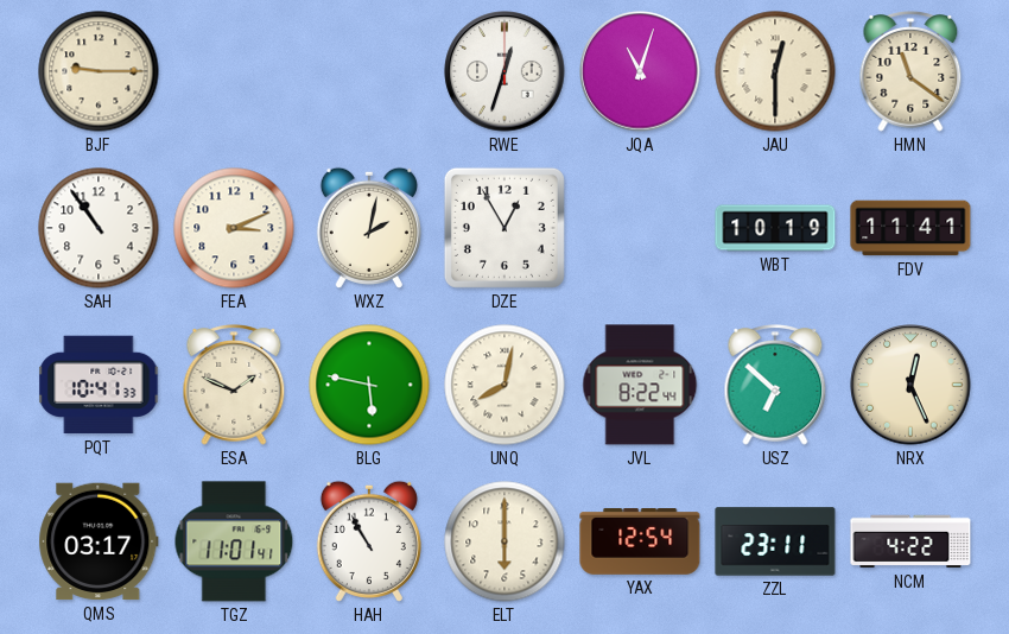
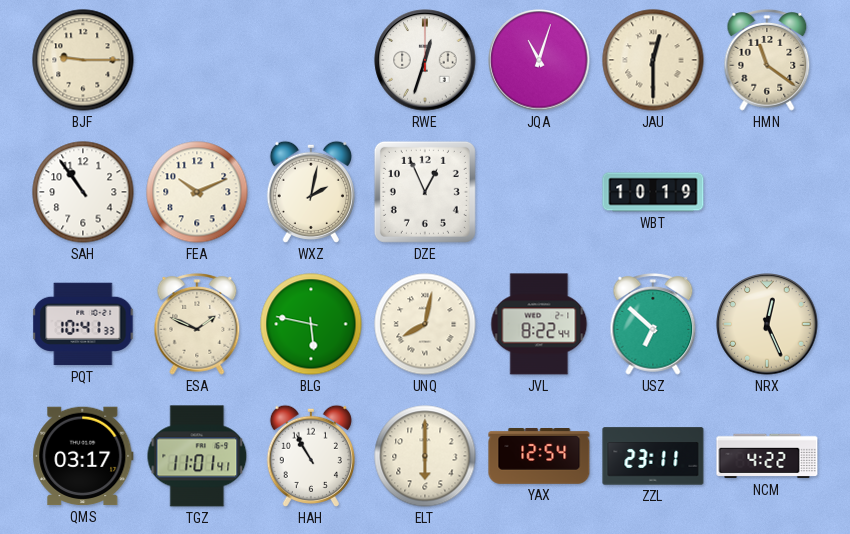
FEA: 3:11 -> 10:11 (197, 192)
DZE: 12:55 -> 12:56 (425, 192)
FDV: 11:41 -> none (910, 228)
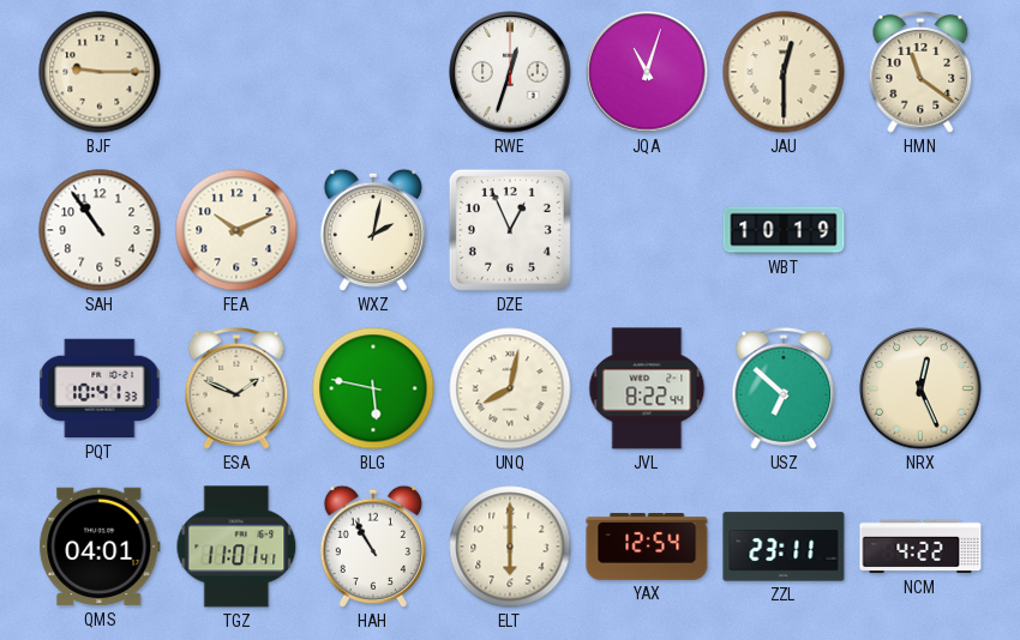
QMS: 03:17 -> 04:01 (100, 547)
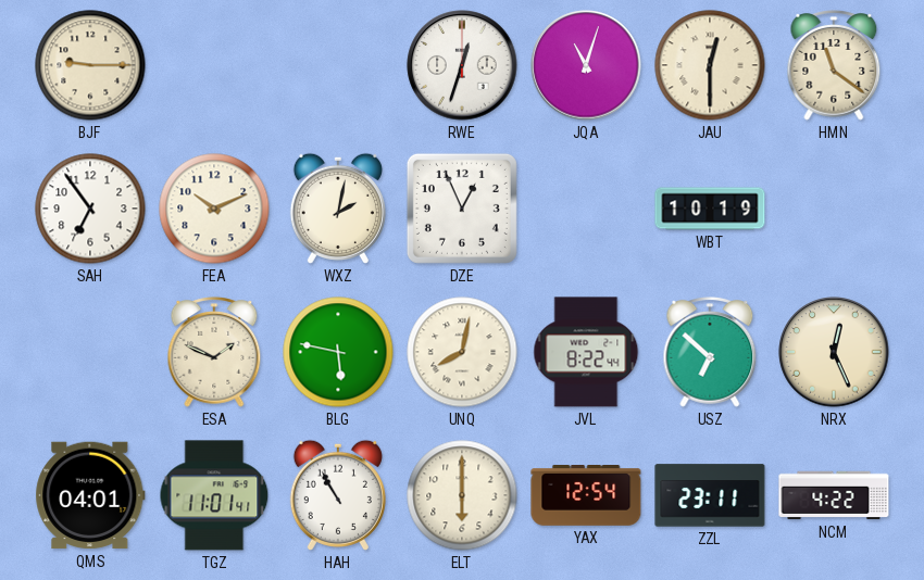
SAH: 10:54 -> 6:54 (90, 209)
PQT: 10:41 -> none (100, 388)
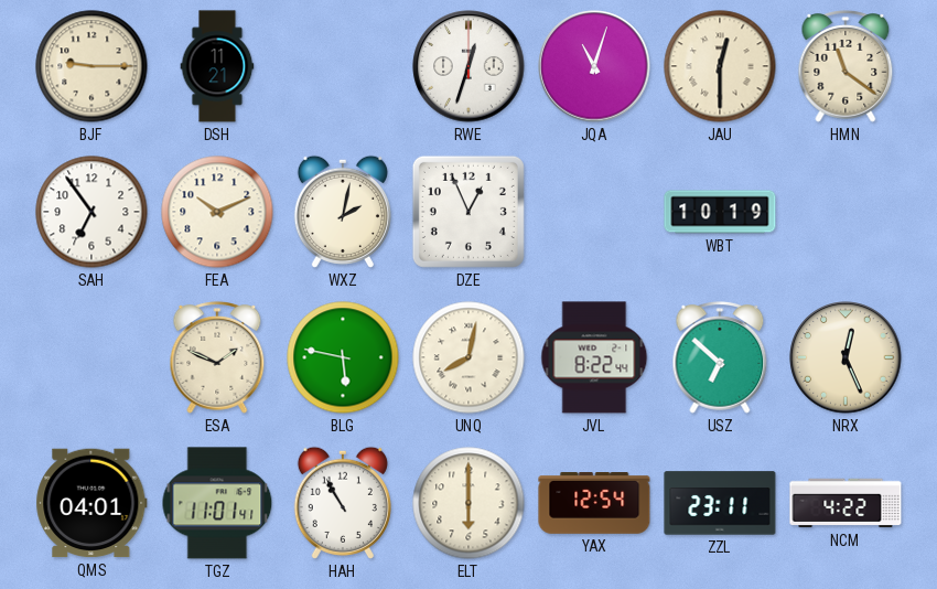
DSH: none -> 11:21 (217, 66)
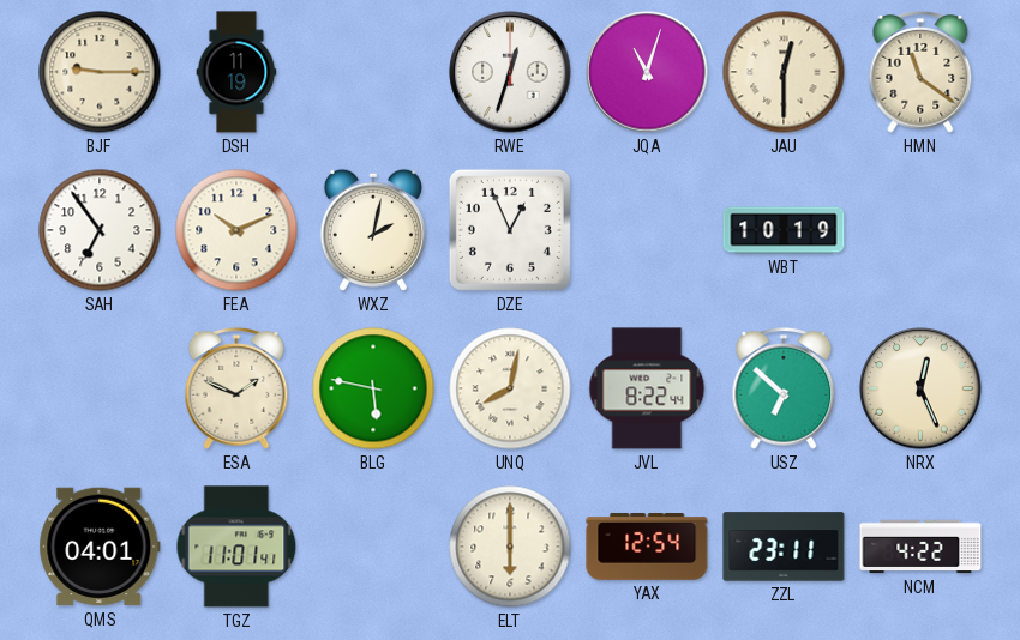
DSH: 11:21 -> 11:19 (236, 72)
HAH: 10:55 -> none (343, 503)
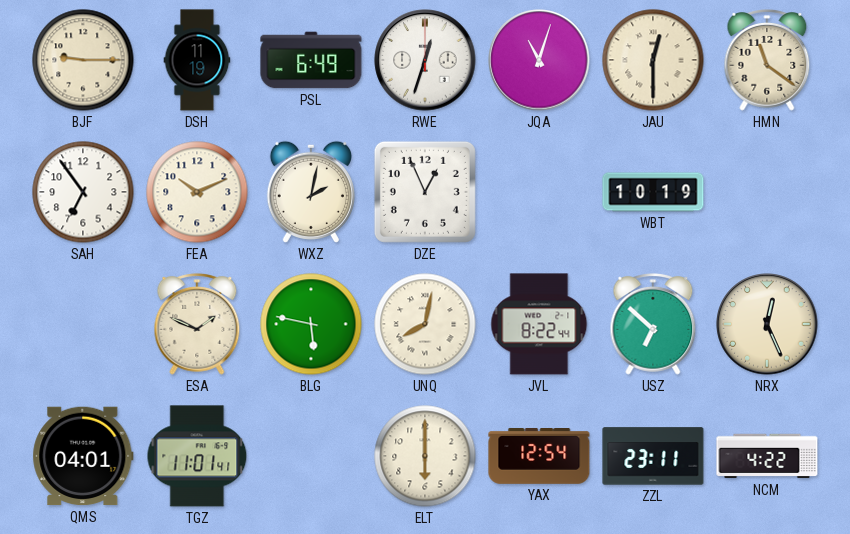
PSL: none -> 6:49 (311, 60)
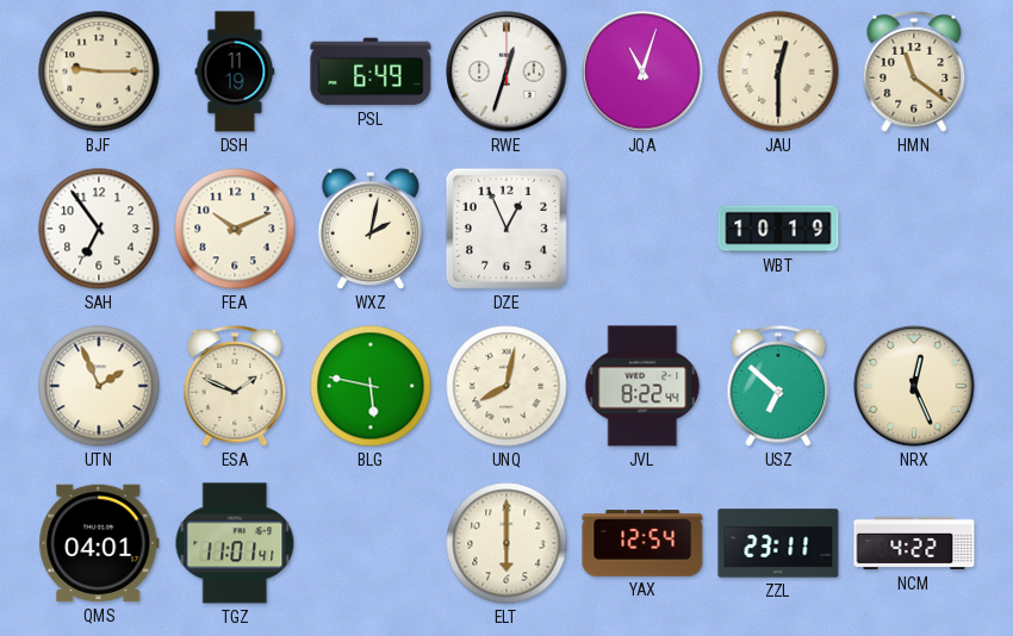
UTN: none -> 1:56 (99, 386)
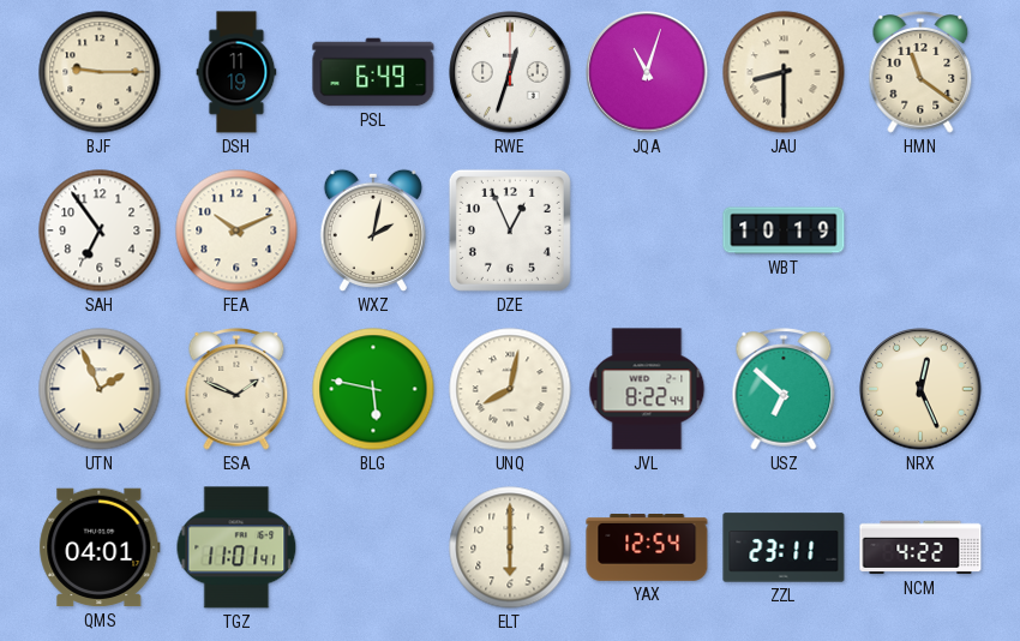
JAU: 12:30 -> 8:30 (784, 72)
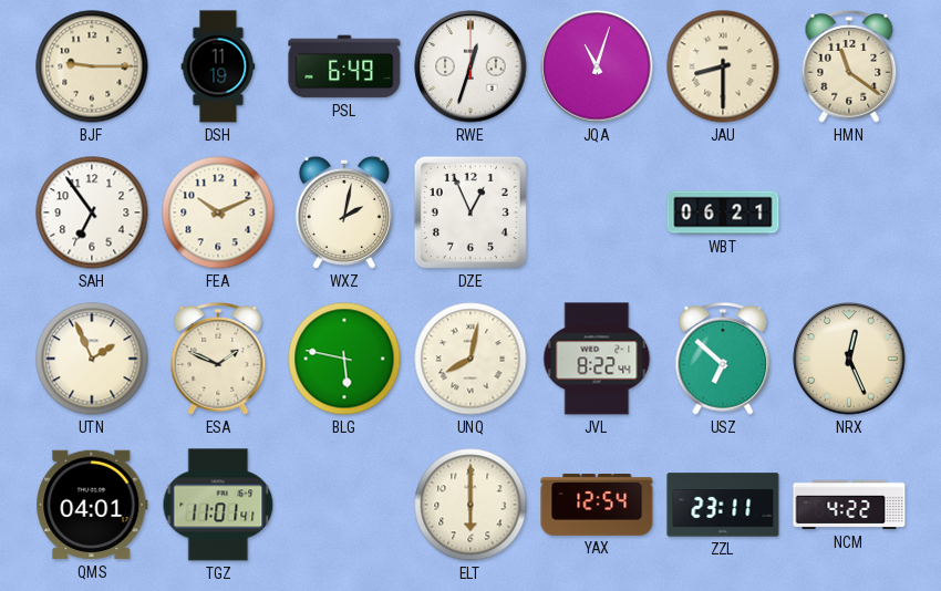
WBT: 10:19 -> 06:21 (723, 212)
